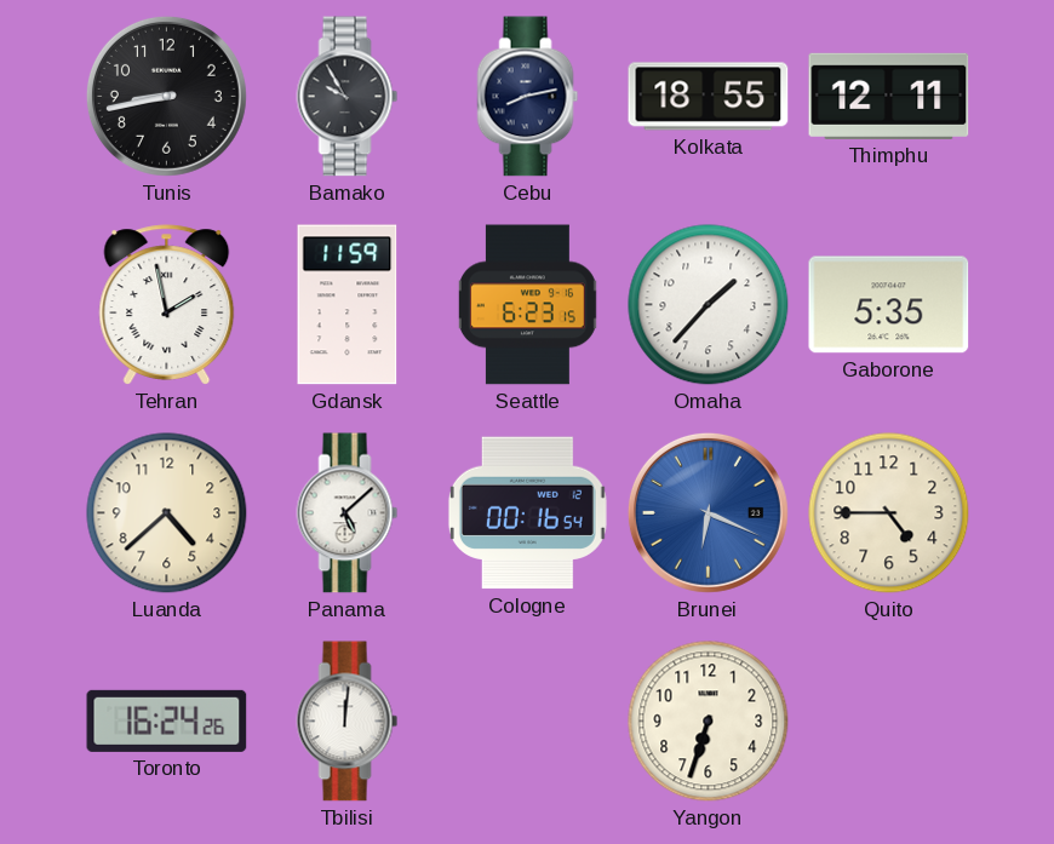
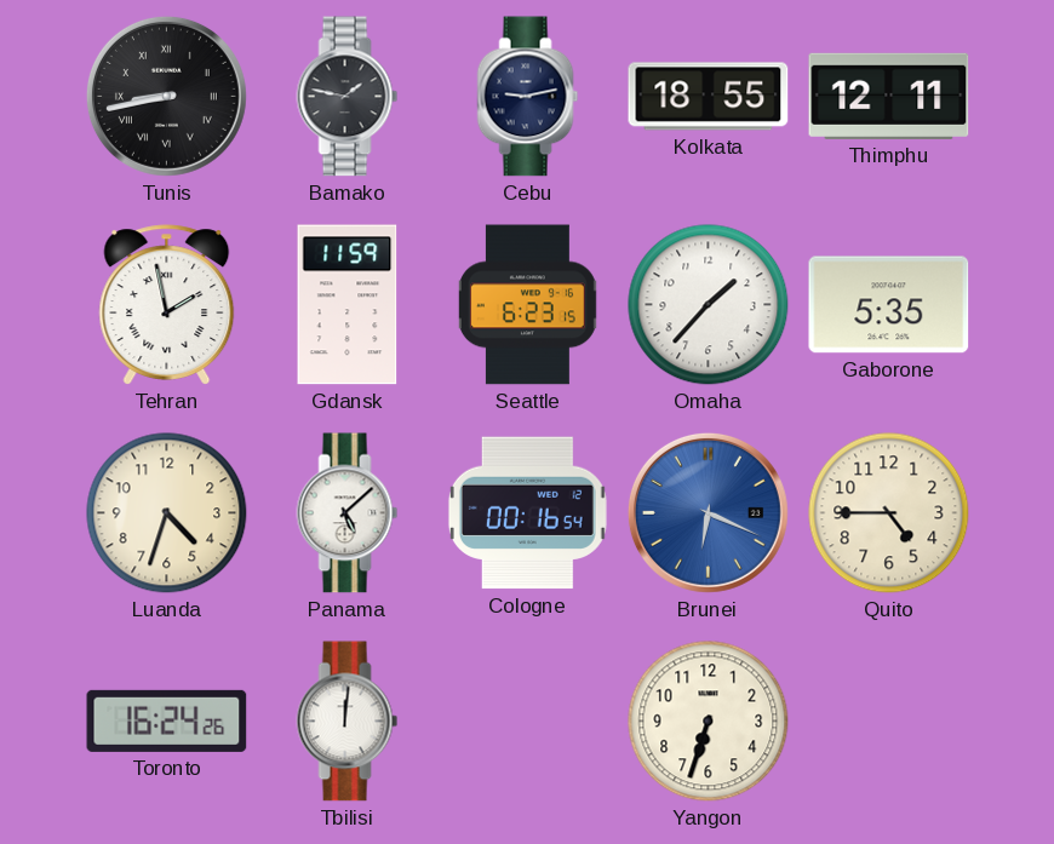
Tunis numerals: Arabic -> Roman (166, 96)
Bamako: 9:55 -> 1:47 (348, 97)
Cebu: 8:13 -> 9:13 (528, 97)
Luanda: 4:38 -> 4:33 (167, 513)
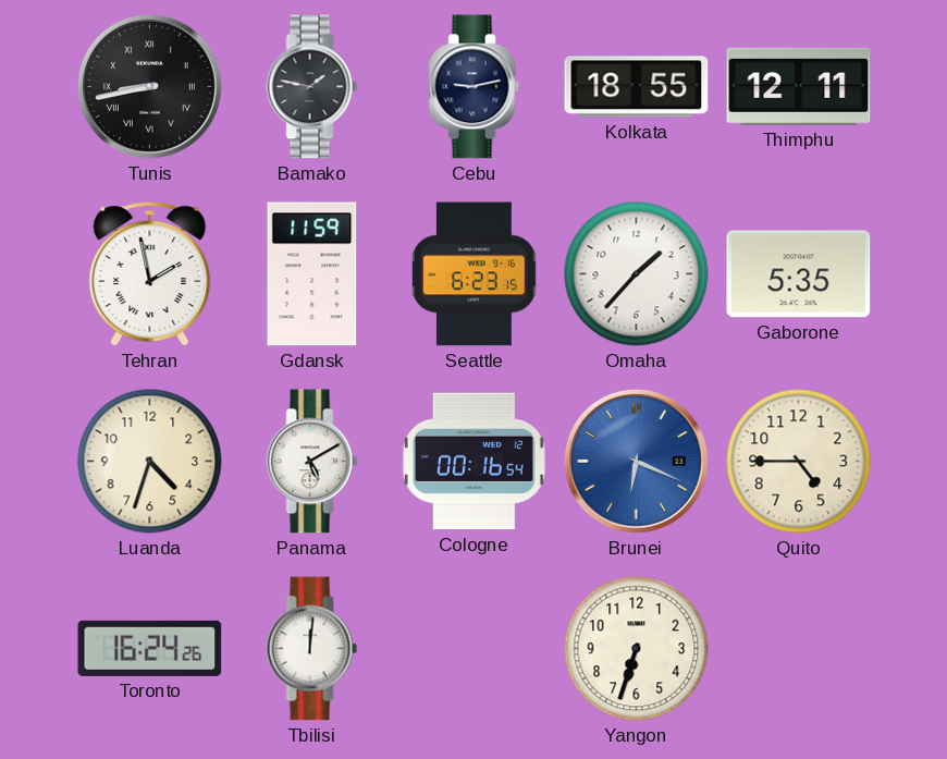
Panama: 5:08 -> 5:10 (312, 462)
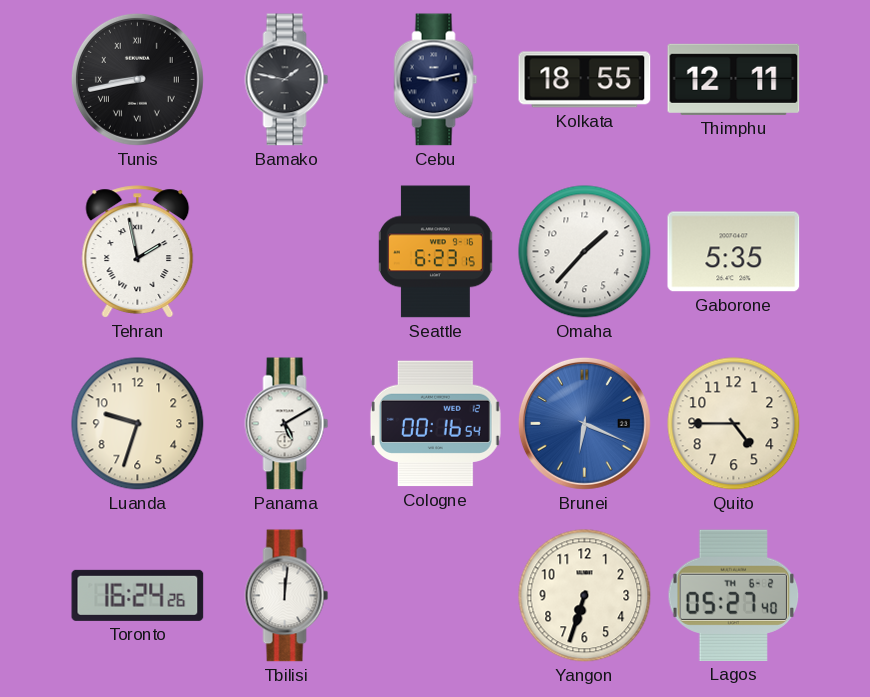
Gdansk: 11:59 -> none (312, 274)
Luanda: 4:33 -> 9:33 (138, 424)
Lagos: none -> 05:27 (734, 595)
